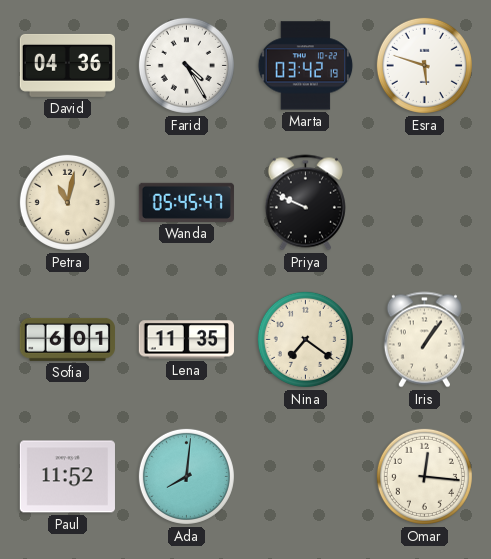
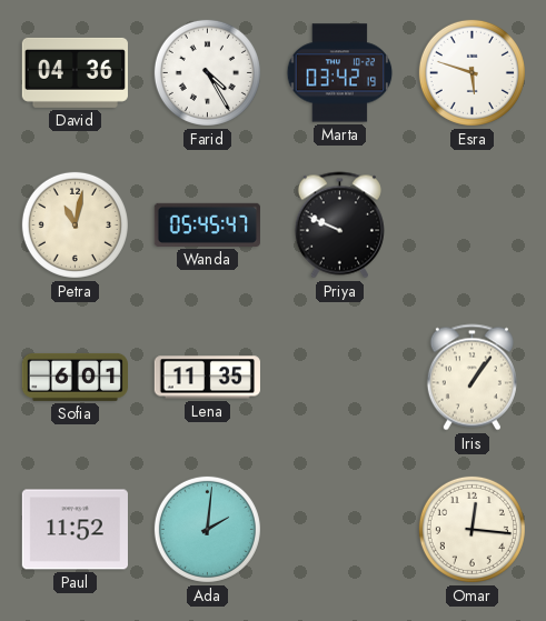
Nina: 7:21 -> none (305, 339)
Ada: 8:01 -> 2:01 (207, 529)
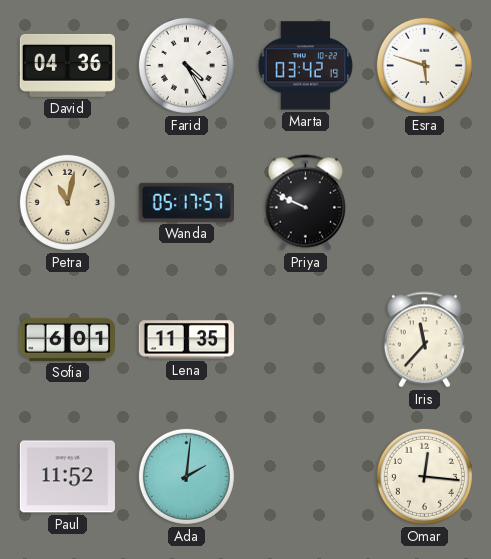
Wanda: 05:45 -> 05:17 (186, 202)
Iris: 1:06 -> 11:37 (424, 340)
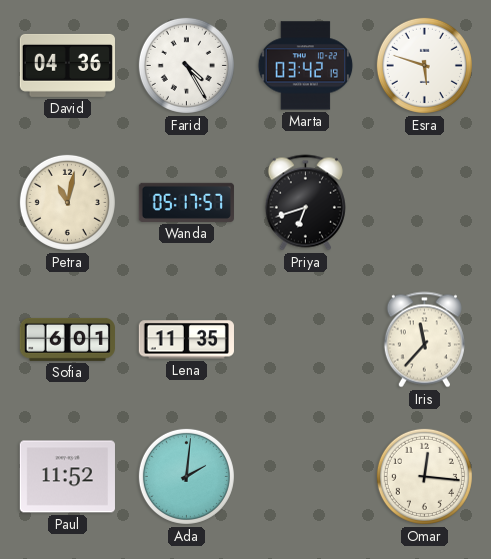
Priya: 9:49 -> 6:42 (305, 203)
